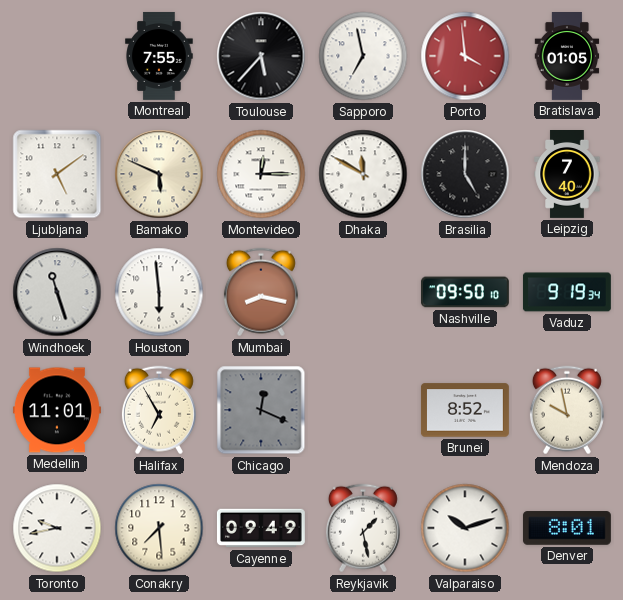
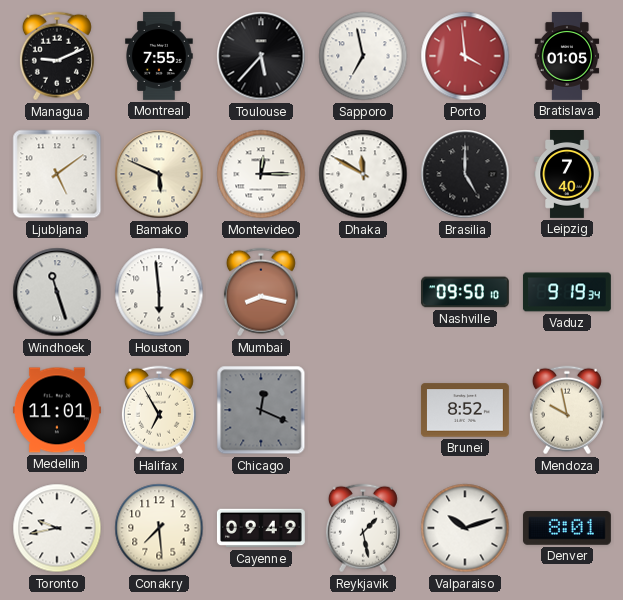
Managua: none -> 9:11 (57, 56)
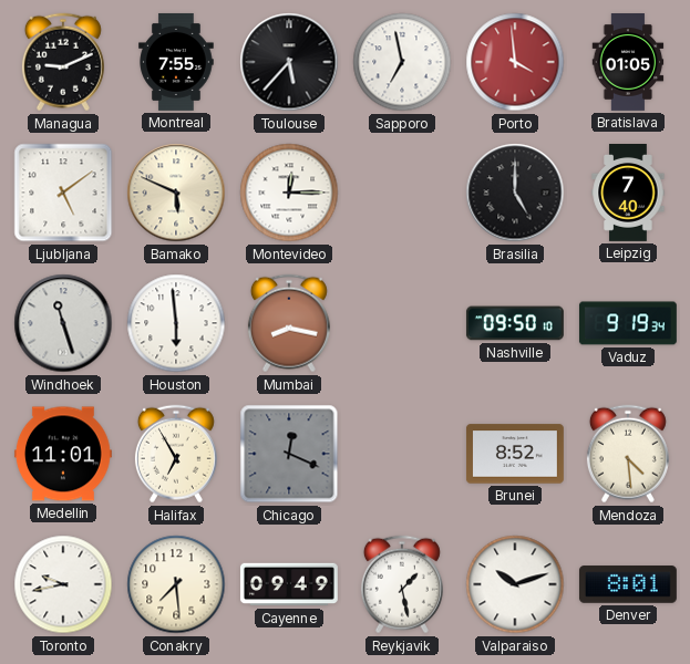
Dhaka: 11:50 -> none (363, 174)
Mendoza: 9:58 -> 4:29 (628, 454)
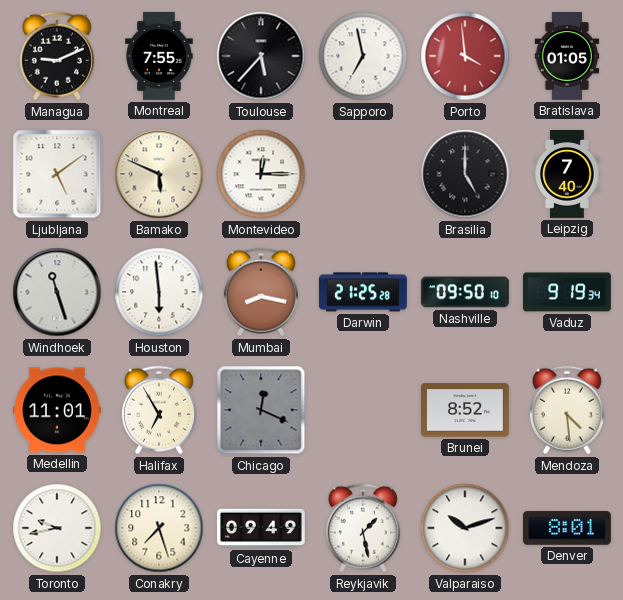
Darwin: none -> 21:25 (363, 292)
Conakry: 7:29 -> 7:27 (159, 528)
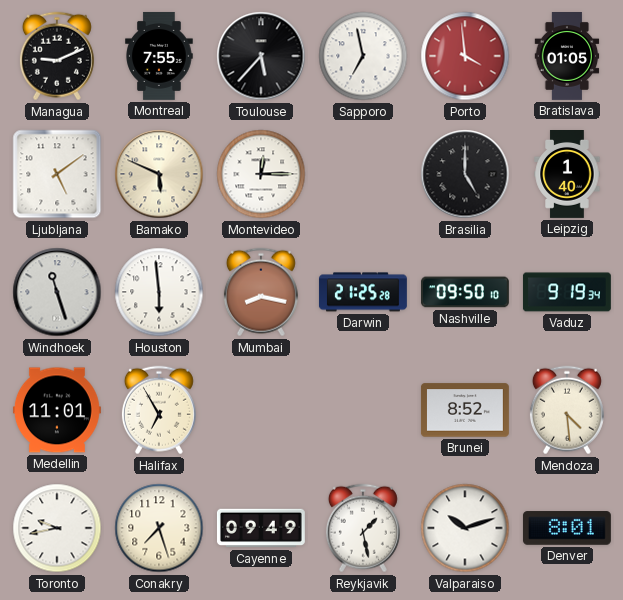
Leipzig: 7:40 -> 1:40 (567, 175)
Chicago: 12:19 -> none (261, 410)
